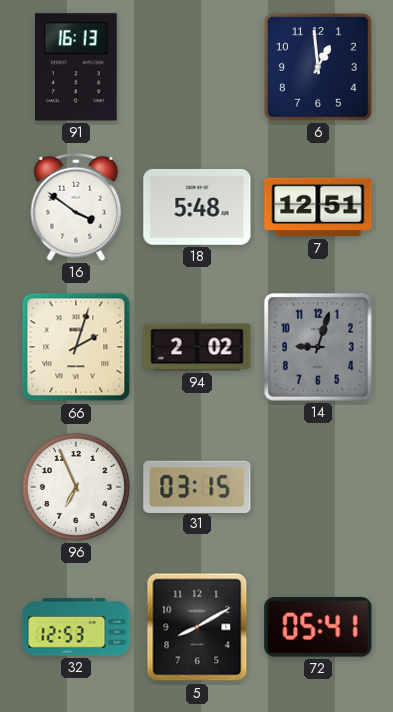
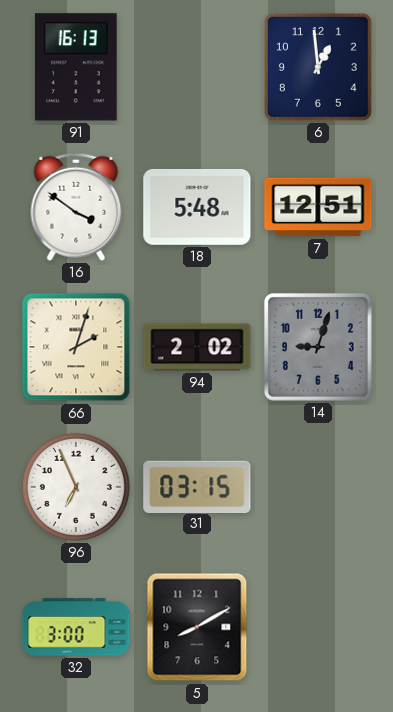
32: 12:53 -> 3:00 (76, 627)
72: 05:41 -> none (318, 627)
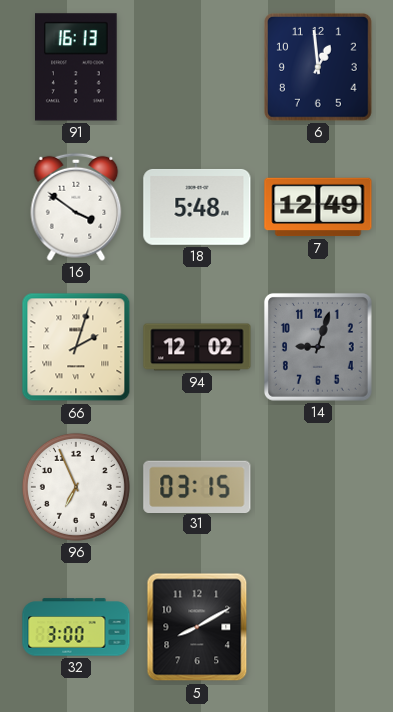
7: 12:51 -> 12:49 (318, 207)
94: 2:02 -> 12:02 (197, 347)
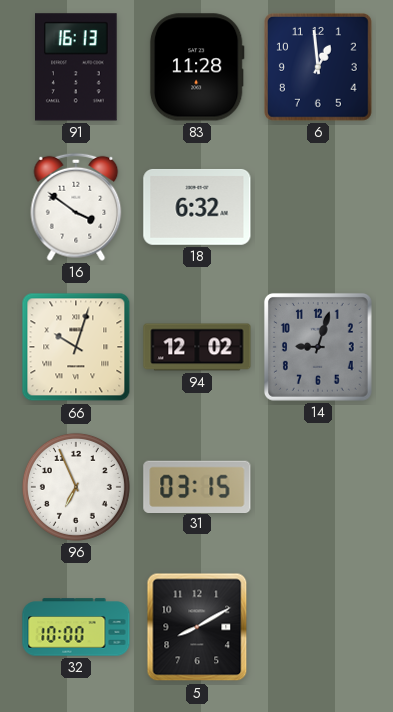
83: none -> 11:28 (197, 67)
18: 5:48 -> 6:32 (197, 207)
7: 12:49 -> none (318, 207)
66: 2:03 -> 10:03 (76, 347)
32: 3:00 -> 10:00 (76, 627)
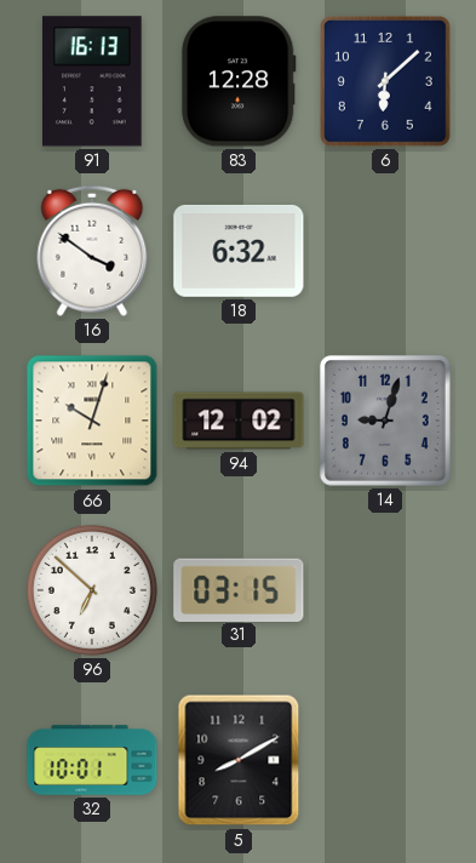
83: 11:28 -> 12:28 (239, 81)
6: 12:59 -> 6:08 (385, 81)
96: 6:56 -> 6:52 (92, 590)
32: 10:00 -> 10:01 (92, 760)
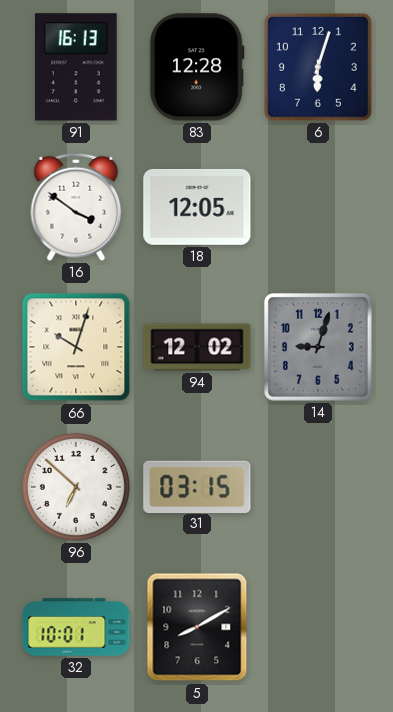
6: 6:08 -> 6:03 (318, 67)
18: 6:32 -> 12:05 (197, 207)
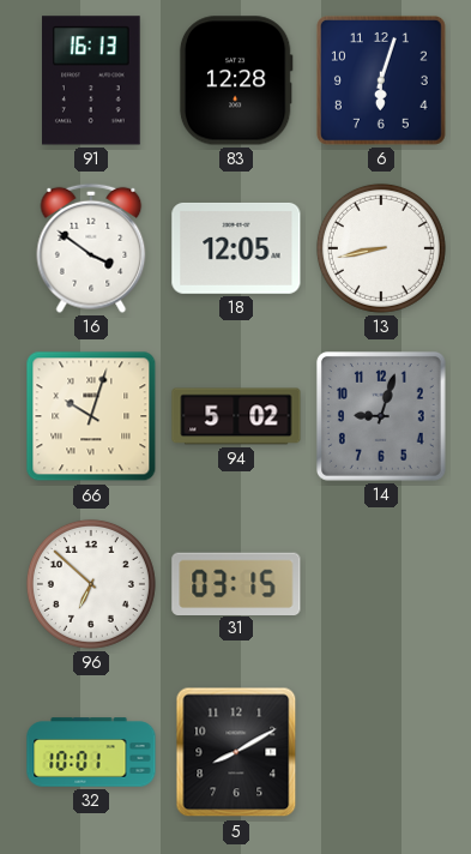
13: none -> 8:43 (381, 248)
94: 12:02 -> 5:02 (236, 416)
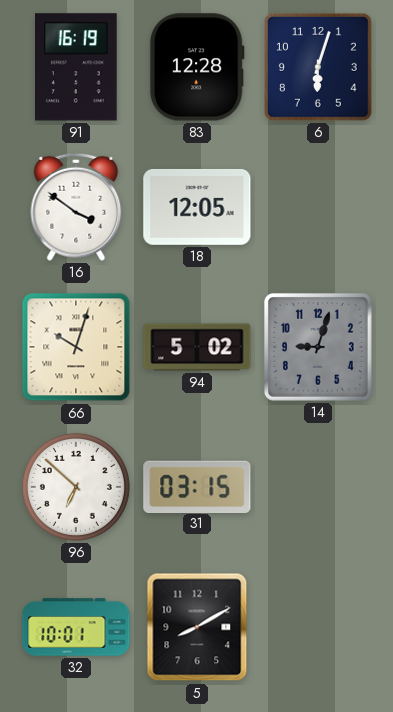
91: 16:13 -> 16:19 (77, 67)
13: 8:43 -> none (381, 248)
